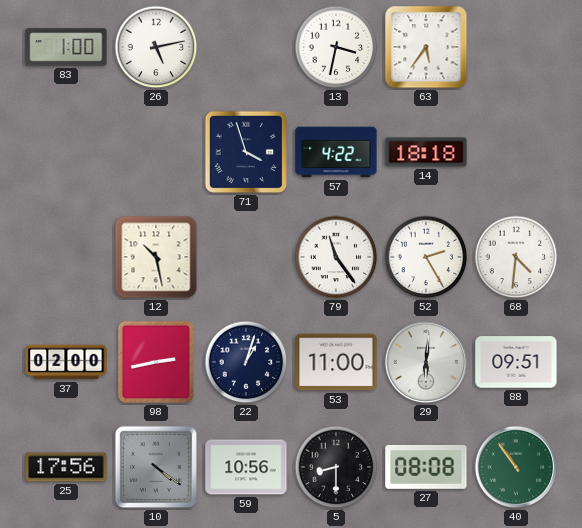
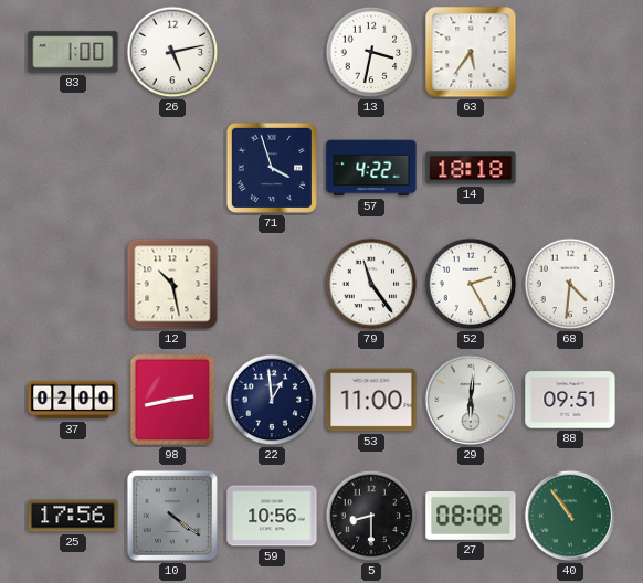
22: 1:03 -> 12:59 (272, 400)
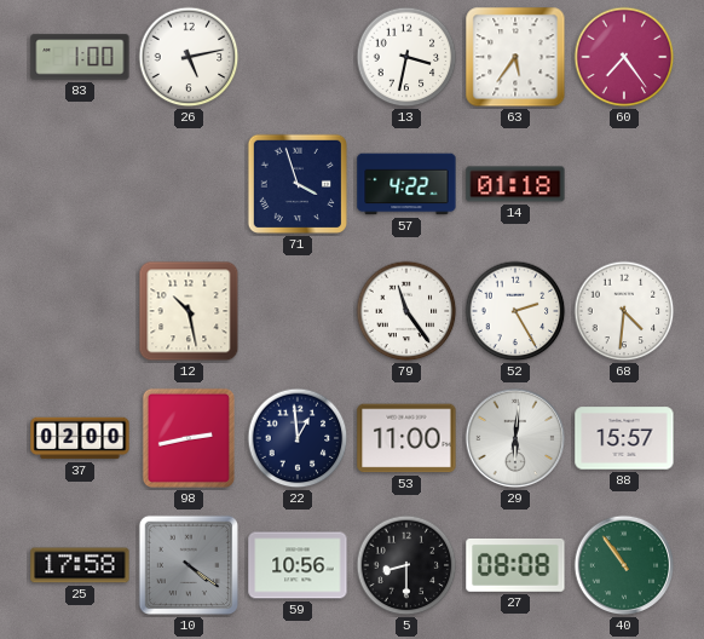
60: none -> 7:24 (624, 57)
14: 18:18 -> 01:18 (515, 184)
88: 09:51 -> 15:57 (624, 438)
25: 17:56 -> 17:58 (80, 565)
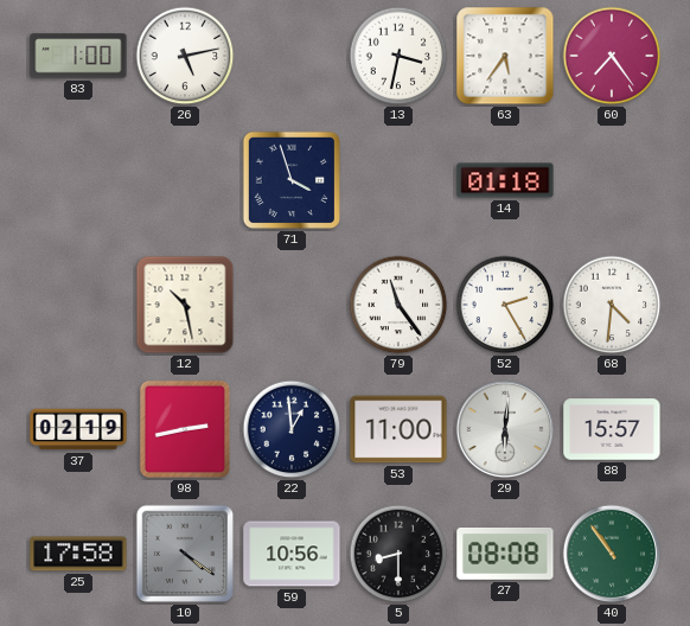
57: 4:22 -> none (406, 184)
37: 02:00 -> 02:19 (78, 429)
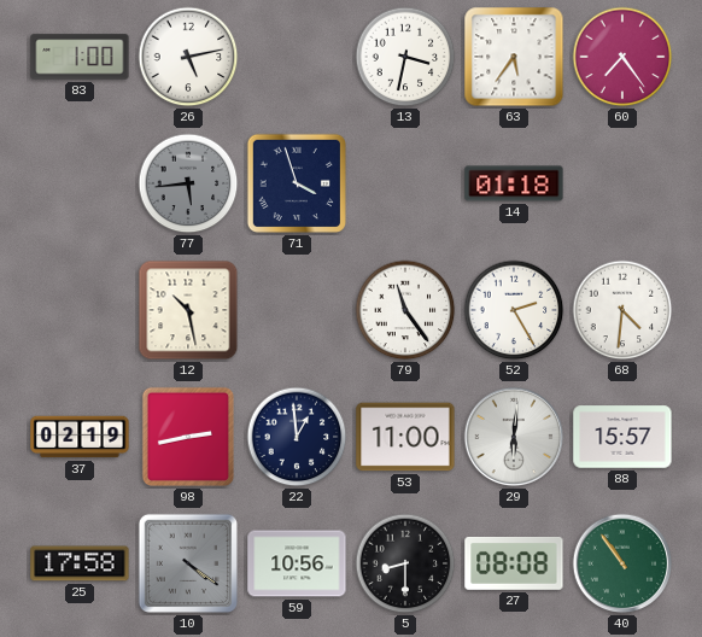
77: none -> 5:44 (188, 183)
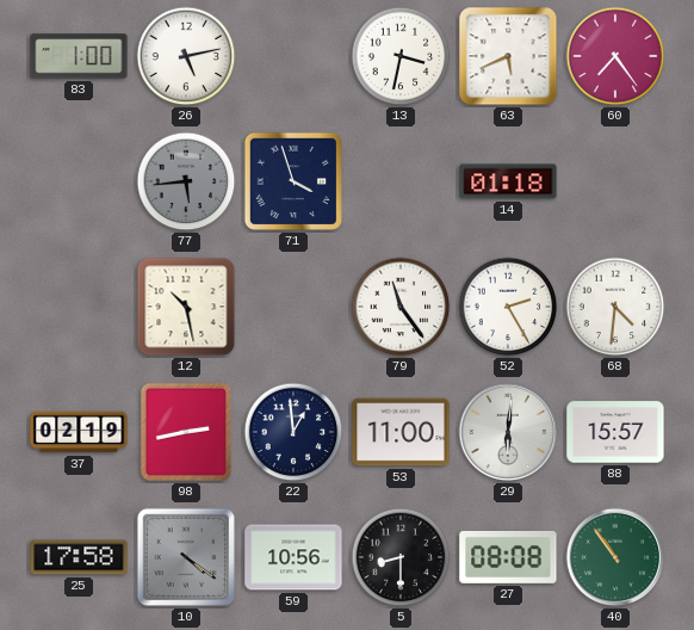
63: 5:36 -> 5:41 (508, 56)
